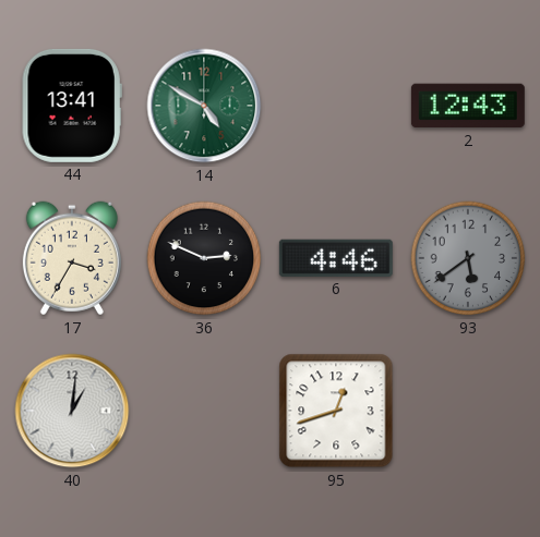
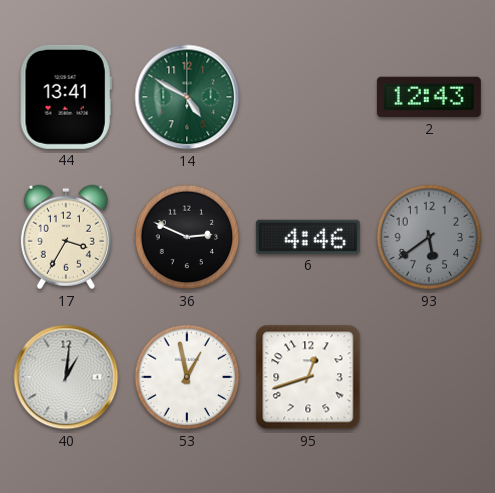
53: none -> 12:58 (187, 377)
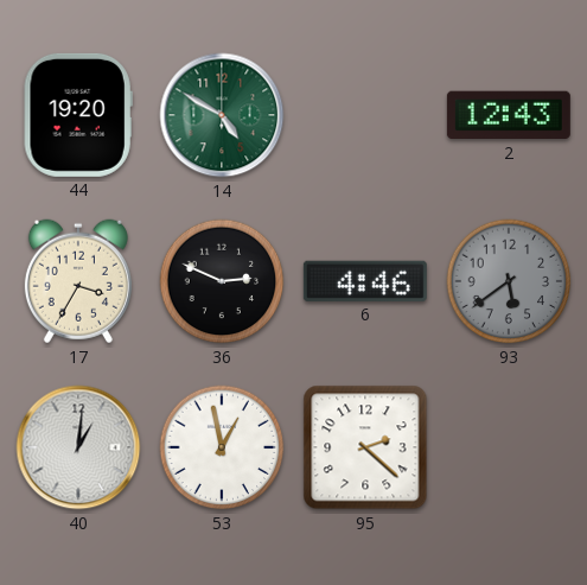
44: 13:41 -> 19:20 (78, 115)
95: 12:42 -> 2:22 (365, 447)
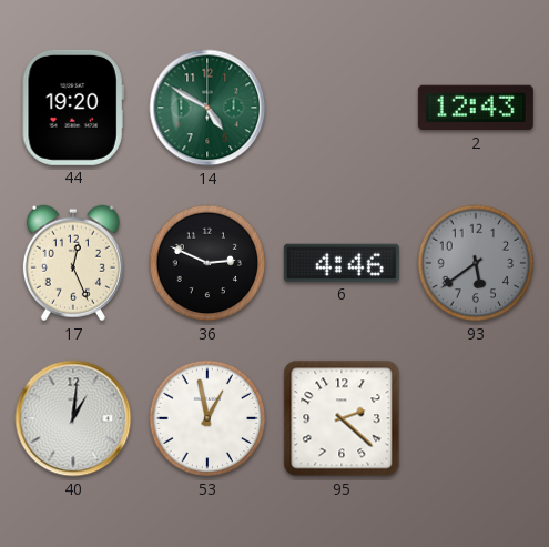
17: 3:35 -> 12:26 (73, 263)
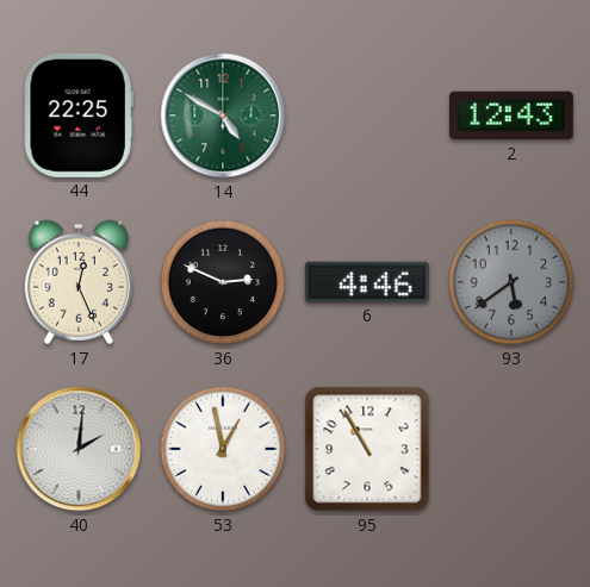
44: 19:20 -> 22:25 (79, 115)
40: 1:01 -> 2:01 (79, 449)
95: 2:22 -> 10:55 (367, 449)
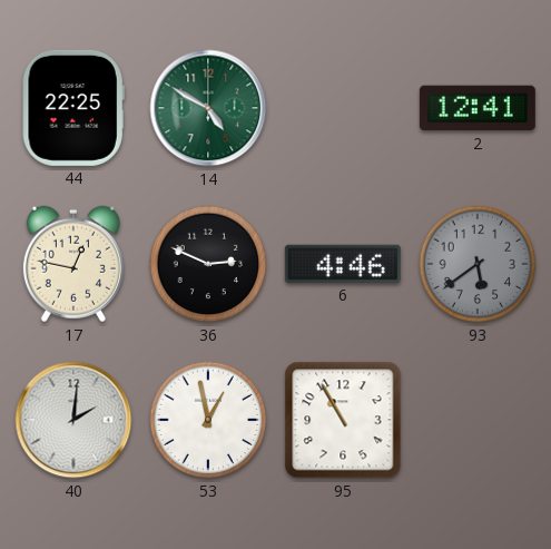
2: 12:43 -> 12:41 (478, 108)
17: 12:26 -> 12:47 (73, 264)
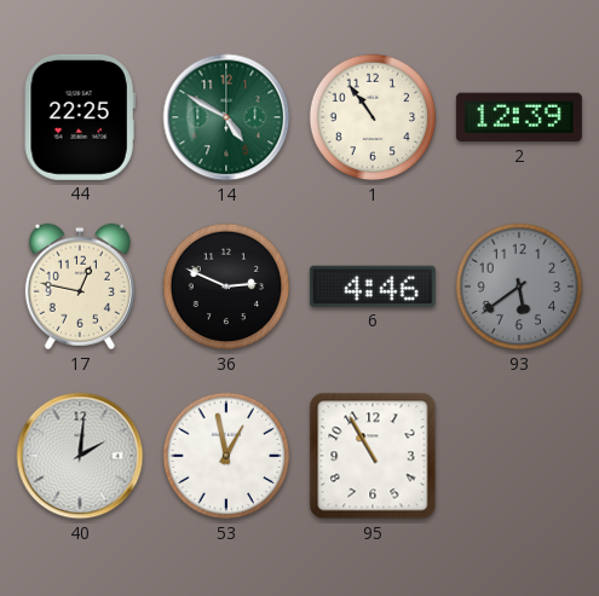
1: none -> 10:54 (373, 117)
2: 12:41 -> 12:39 (519, 117)
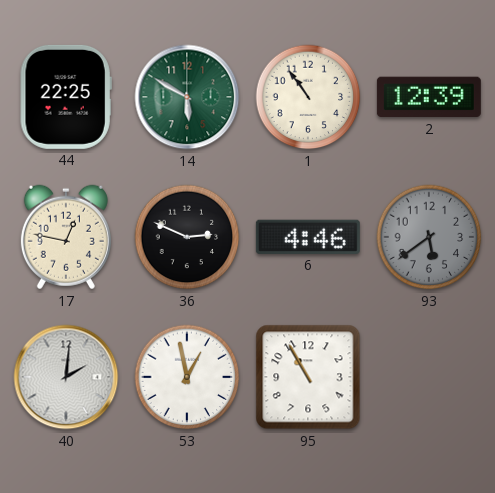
14: 4:50 -> 5:50 (187, 97)
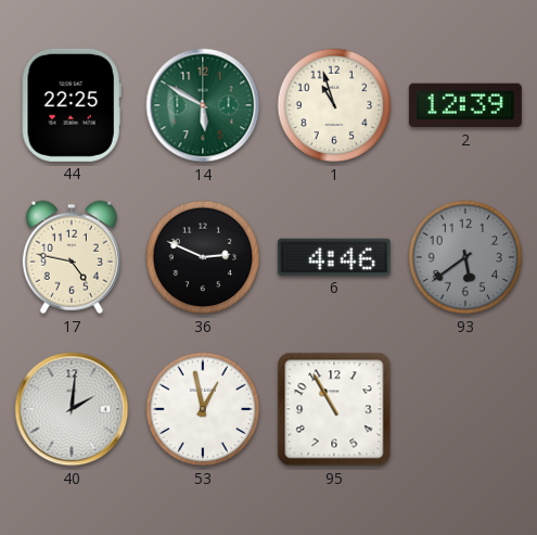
1: 10:54 -> 10:57 (334, 105)
17: 12:47 -> 4:47 (72, 257)
